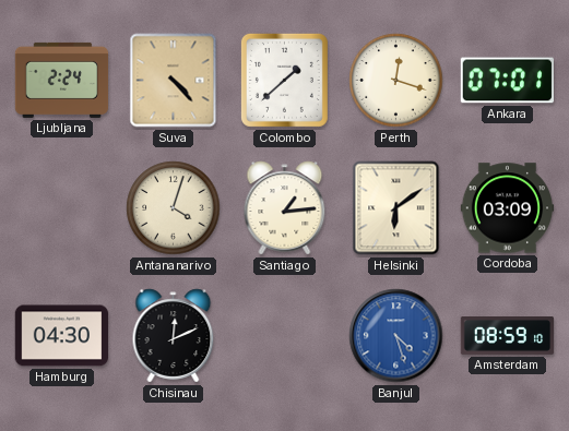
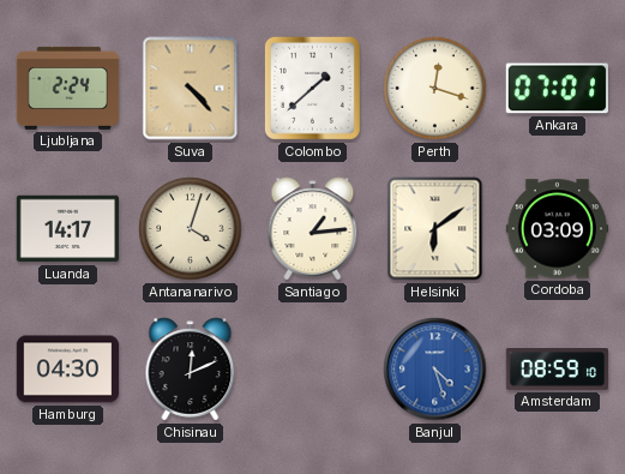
Luanda: none -> 14:17 (67, 229)
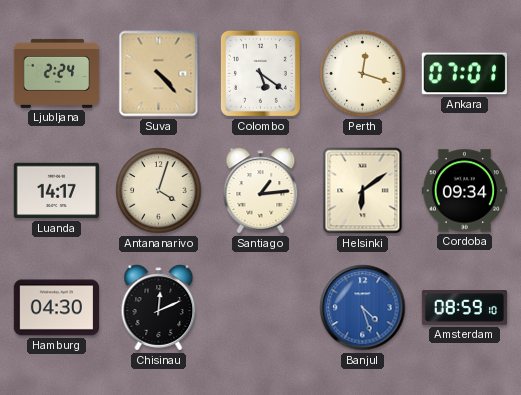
Colombo: 1:38 -> 5:21 (260, 73)
Cordoba: 03:09 -> 09:34 (465, 191)
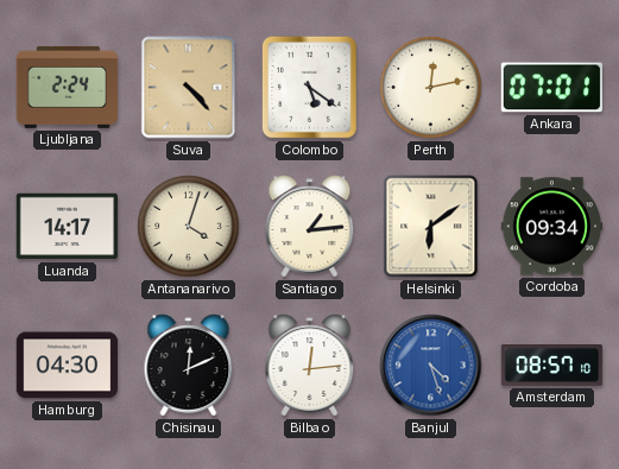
Perth: 12:18 -> 12:13 (431, 88)
Bilbao: none -> 12:14 (310, 366)
Amsterdam: 08:59 -> 08:57 (552, 366)
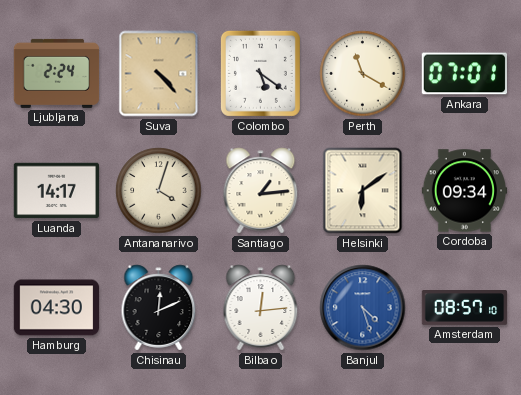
Perth: 12:13 -> 11:20 (363, 74)
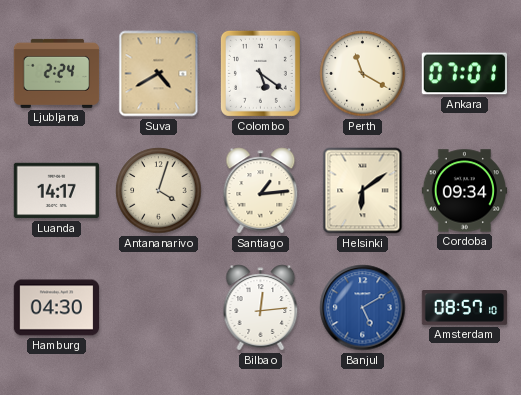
Suva: 4:23 -> 4:40 (159, 74)
Chisinau: 12:11 -> none (159, 308)
Banjul: 4:27 -> 5:10 (363, 308)
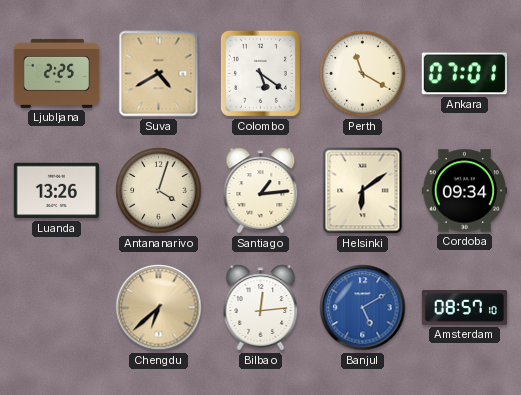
Ljubljana: 2:24 -> 2:25 (57, 73)
Luanda: 14:17 -> 13:26 (56, 191)
Hamburg: 04:30 -> none (57, 308)
Chengdu: none -> 6:38 (159, 308)
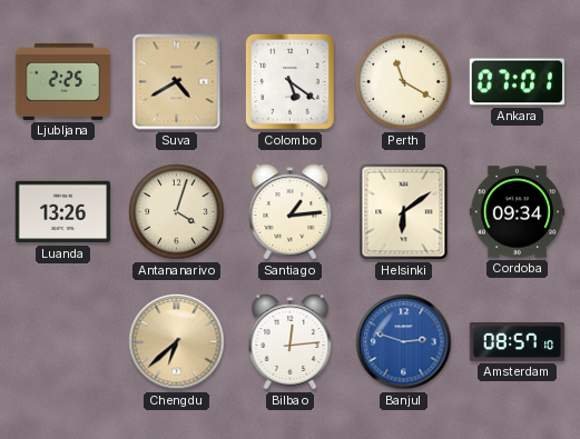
Banjul: 5:10 -> 2:48 (404, 342)
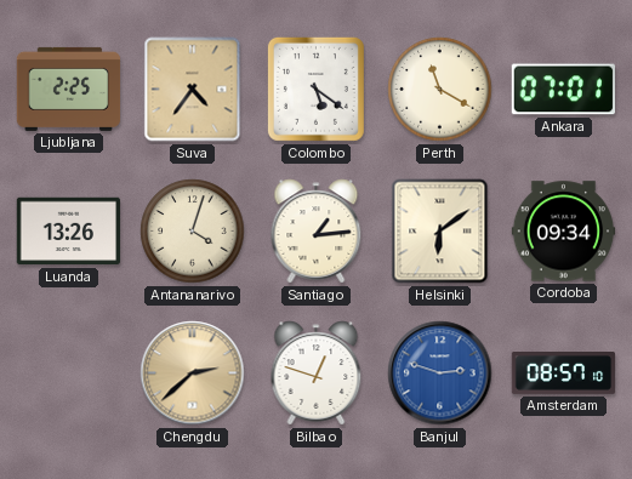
Suva: 4:40 -> 4:36 (193, 90)
Chengdu: 6:38 -> 2:38 (193, 373)
Bilbao: 12:14 -> 12:48 (317, 373)
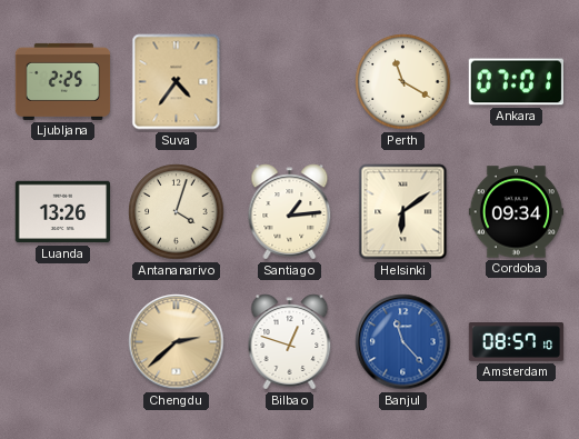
Colombo: 5:21 -> none (315, 89)
Banjul: 2:48 -> 11:23 (403, 342)
